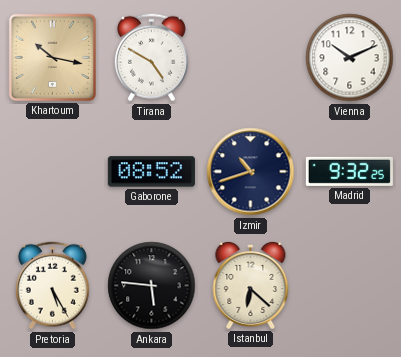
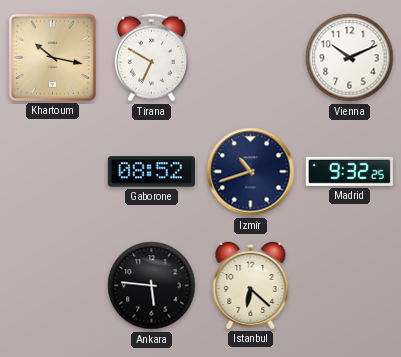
Tirana: 4:50 -> 6:50 (151, 58)
Pretoria: 5:25 -> none (52, 286)
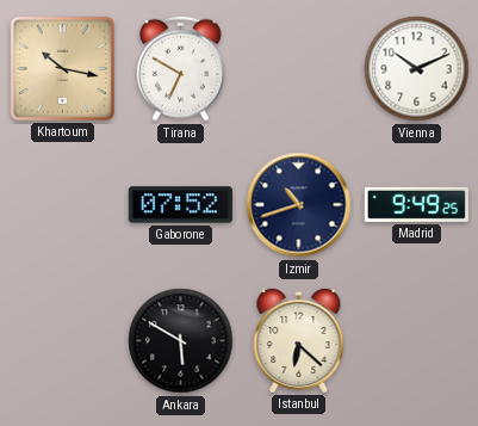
Gaborone: 08:52 -> 07:52 (180, 205)
Madrid: 9:32 -> 9:49 (416, 204)
Ankara: 5:46 -> 5:50 (181, 341)
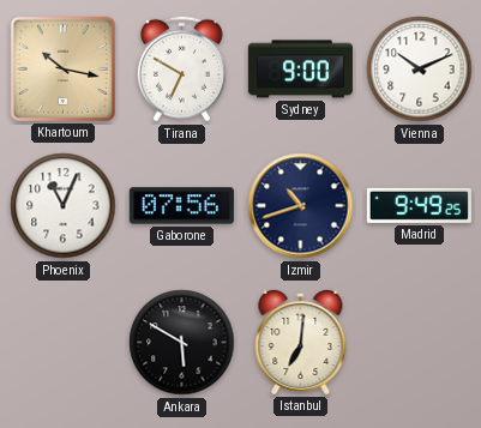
Sydney: none -> 9:00 (300, 70)
Phoenix: none -> 11:04 (64, 206)
Gaborone: 07:52 -> 07:56 (181, 206)
Istanbul: 6:22 -> 7:01 (301, 342)
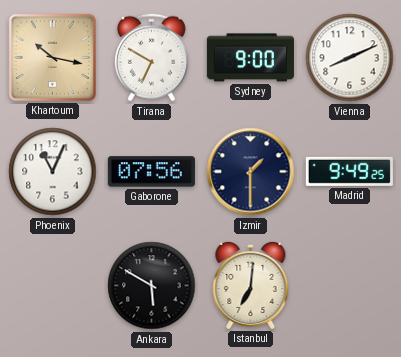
Vienna: 10:11 -> 8:11 (350, 58)
Izmir: 10:42 -> 1:30 (251, 172)
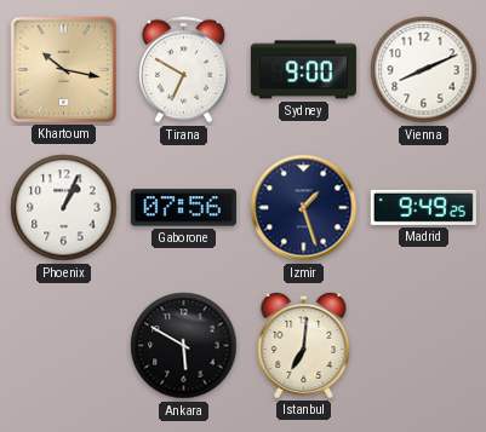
Phoenix: 11:04 -> 1:04 (64, 208)
Izmir: 1:30 -> 1:27 (304, 208)
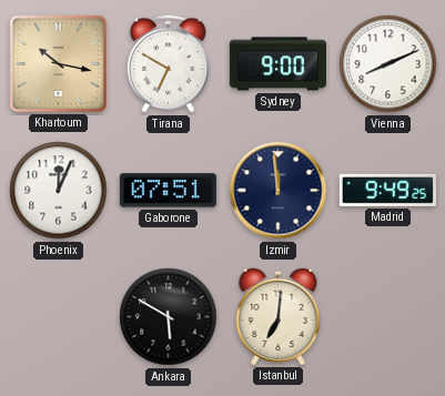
Phoenix: 1:04 -> 12:04 (59, 191)
Gaborone: 07:56 -> 07:51 (168, 191)
Izmir: 1:27 -> 11:59 (279, 191)
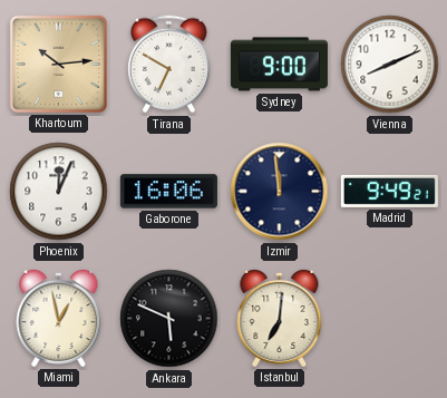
Khartoum: 10:17 -> 10:14 (58, 64)
Gaborone: 07:51 -> 16:06 (168, 192)
Madrid: 9:49:25 -> 9:49:21 (389, 191)
Miami: none -> 12:58 (59, 318)
Ankara: 5:50 -> 5:49 (169, 319)
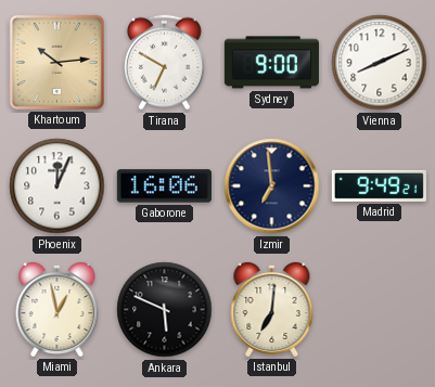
Izmir: 11:59 -> 6:59 (272, 186)
